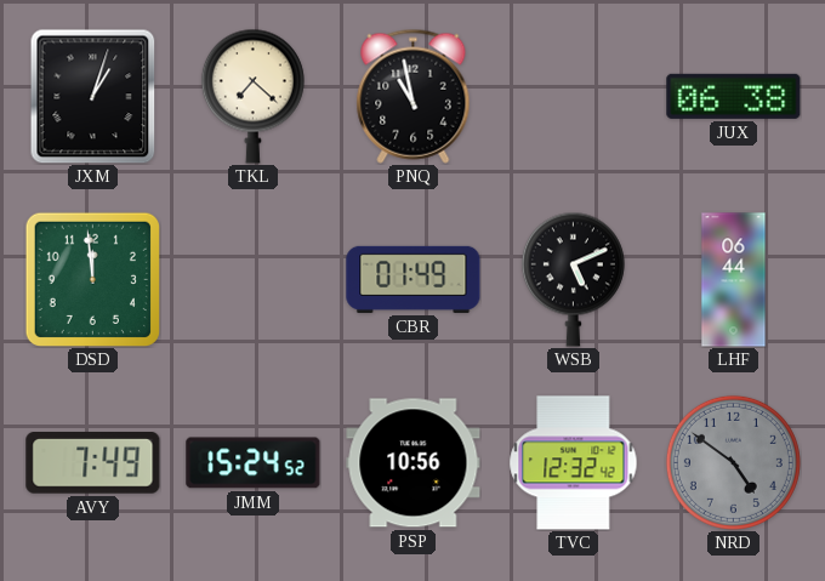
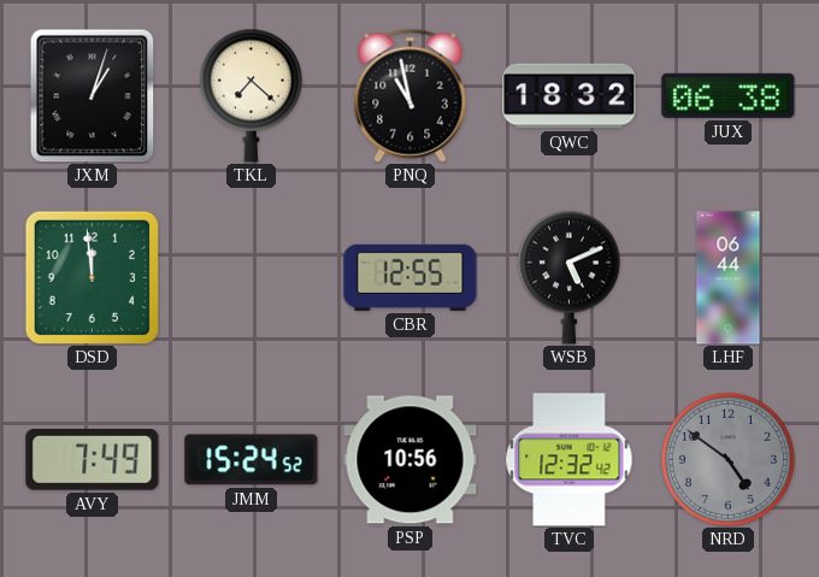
QWC: none -> 18:32 (570, 96)
CBR: 01:49 -> 12:55 (411, 277)
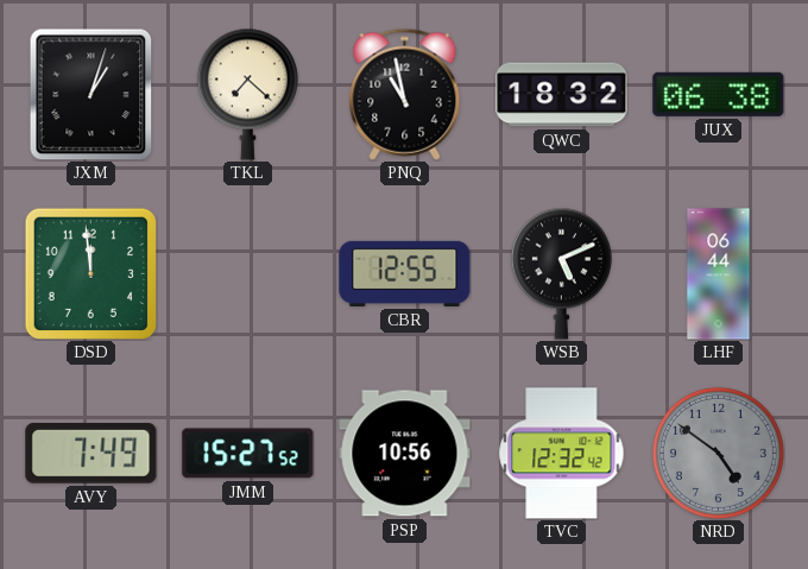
JMM: 15:24 -> 15:27 (248, 454)
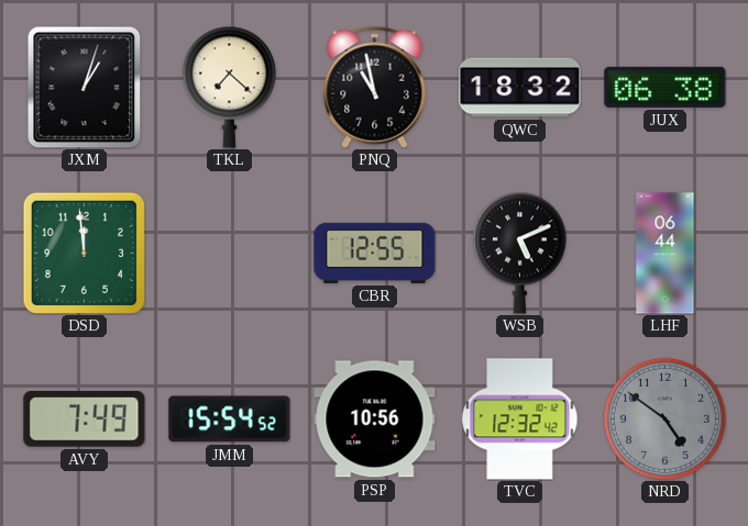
JMM: 15:27 -> 15:54 (230, 419)
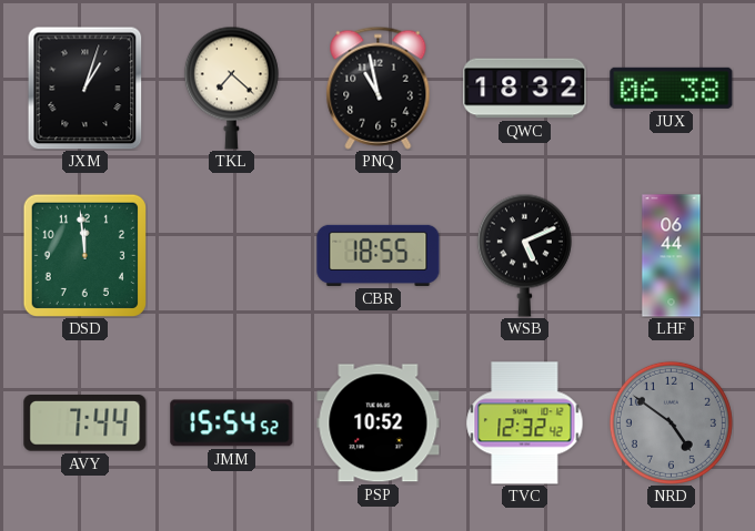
CBR: 12:55 -> 18:55 (379, 255)
AVY: 7:49 -> 7:44 (85, 423)
PSP: 10:56 -> 10:52 (379, 423)
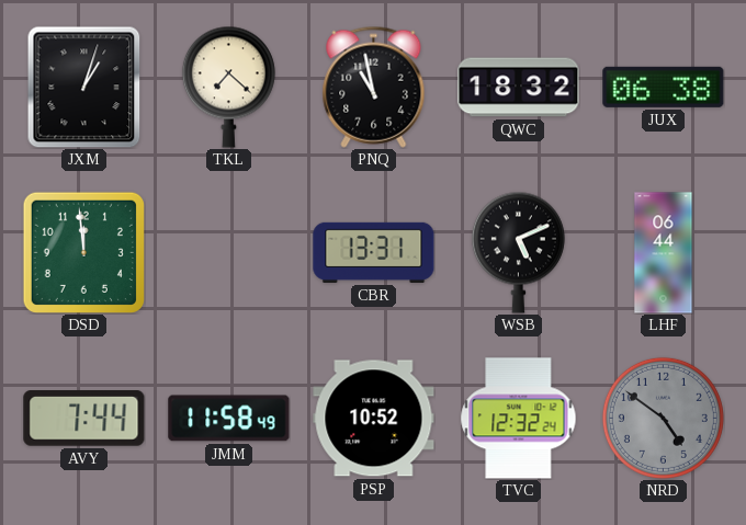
CBR: 18:55 -> 13:31 (374, 252)
JMM: 15:54 -> 11:58 (229, 419)
TVC: 12:32:42 -> 12:32:24 (519, 419)
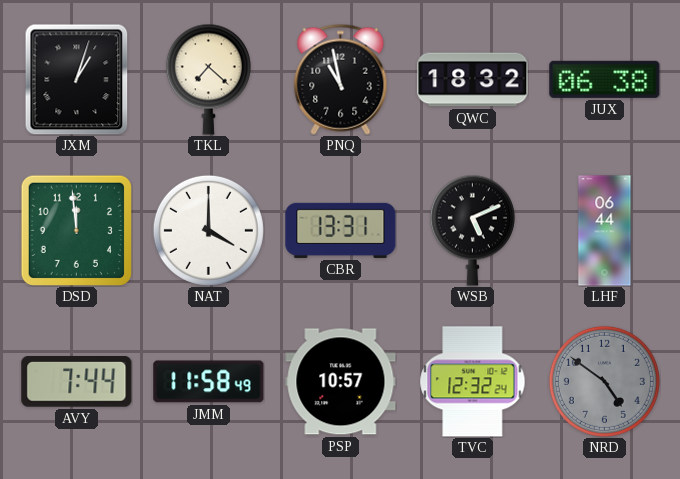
NAT: none -> 4:00 (208, 230)
PSP: 10:52 -> 10:57 (341, 382)
